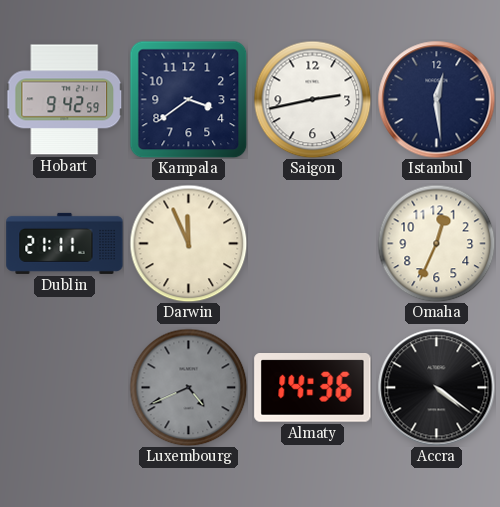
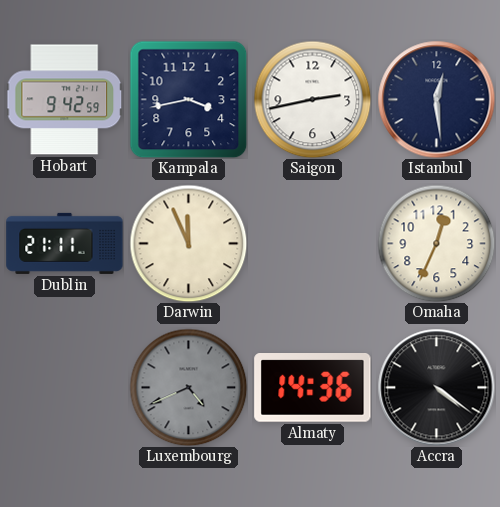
Kampala: 3:39 -> 3:43 (188, 99)
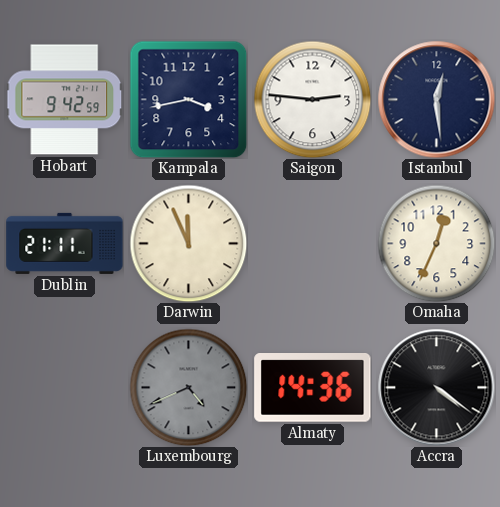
Saigon: 2:43 -> 2:46 (312, 99)
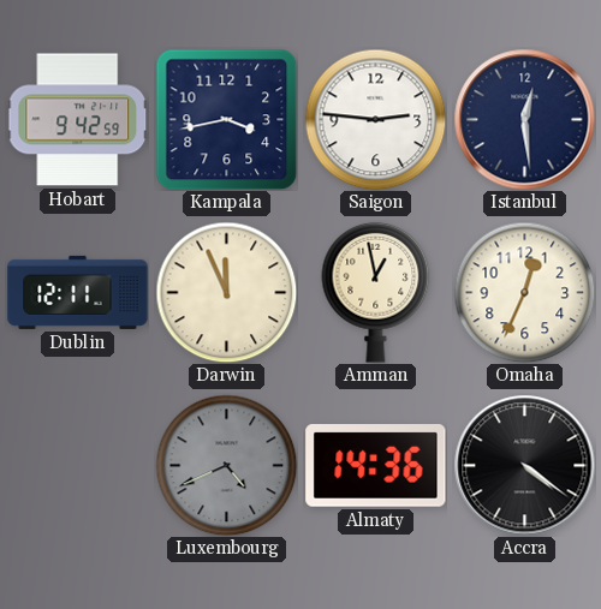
Dublin: 21:11 -> 12:11 (78, 292)
Amman: none -> 12:58 (376, 292)
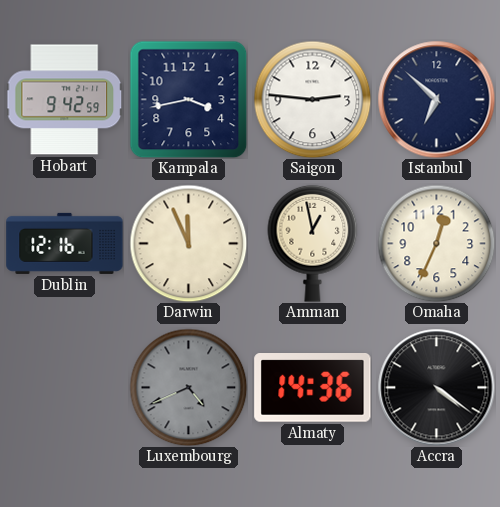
Istanbul: 12:29 -> 6:52 (436, 99)
Dublin: 12:11 -> 12:16 (65, 243)
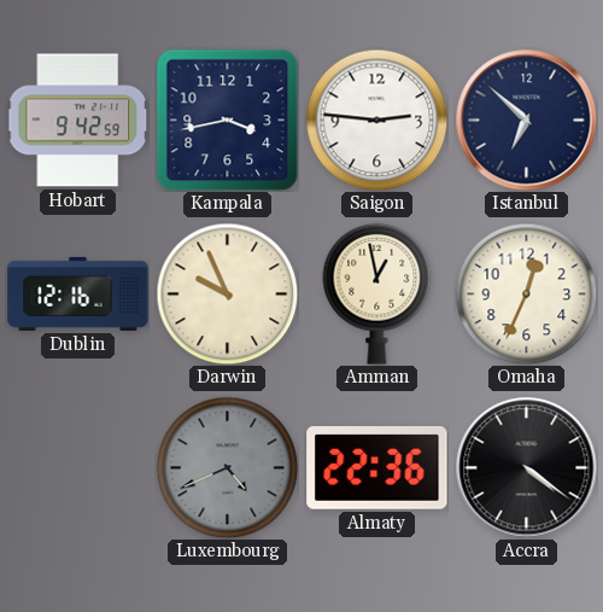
Darwin: 11:56 -> 9:56 (227, 293)
Almaty: 14:36 -> 22:36 (377, 468)
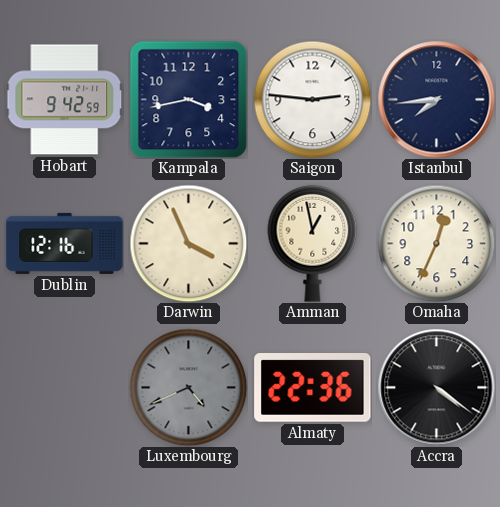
Istanbul: 6:52 -> 7:44 (436, 99)
Darwin: 9:56 -> 3:56 (188, 243)
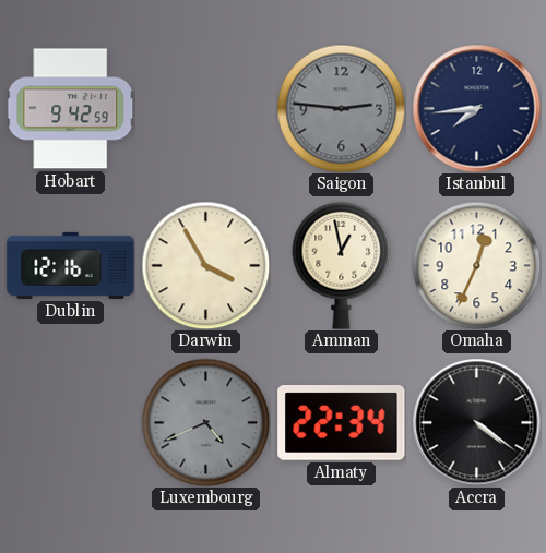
Kampala: 3:43 -> none (188, 99)
Saigon dial: white -> grey (341, 108)
Darwin: 3:56 -> 3:55 (205, 265)
Almaty: 22:36 -> 22:34 (342, 423)
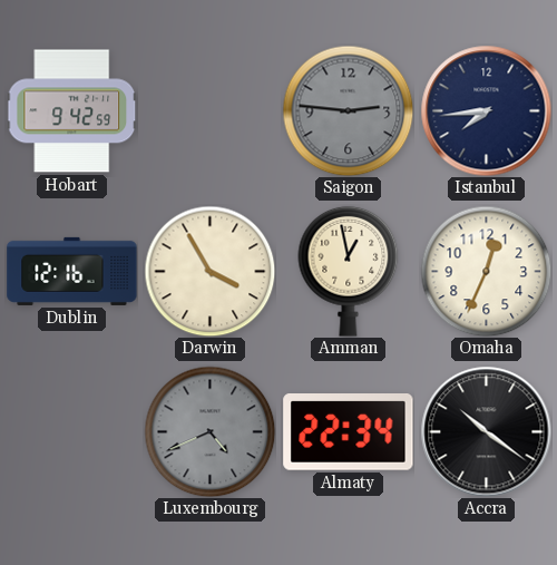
Accra: 4:21 -> 10:21 (486, 431)
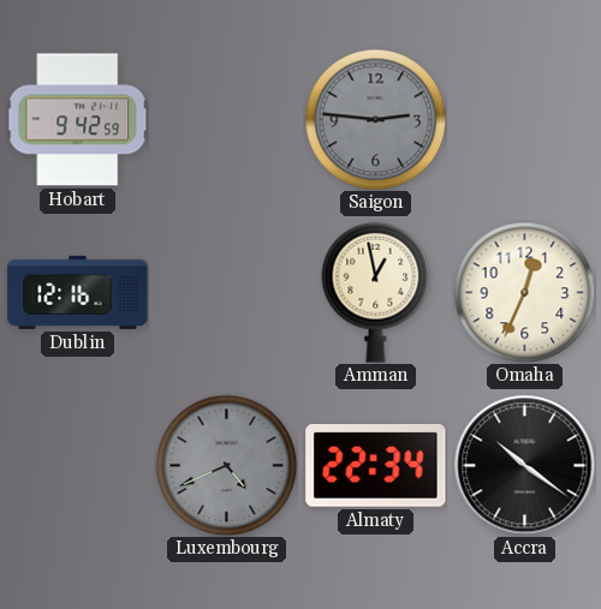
Istanbul: 7:44 -> none (486, 110)
Darwin: 3:55 -> none (209, 271)
